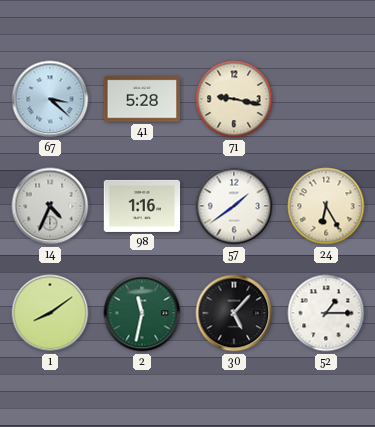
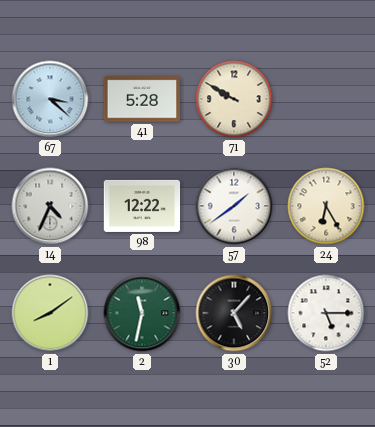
71: 9:17 -> 9:50 (234, 99)
98: 1:16 -> 12:22 (142, 206)
52: 1:15 -> 5:15 (326, 313)
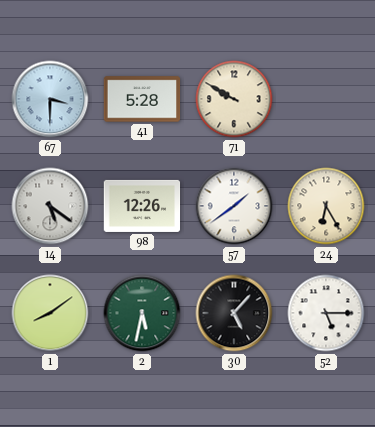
67: 3:22 -> 3:30 (50, 99)
14: 4:34 -> 5:21 (50, 206)
98: 12:22 -> 12:26 (142, 206)
2: 11:32 -> 5:32 (142, 313)
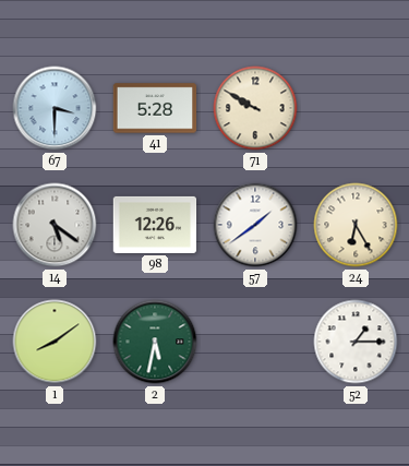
30: 5:07 -> none (234, 313)
52: 5:15 -> 1:15 (356, 342)
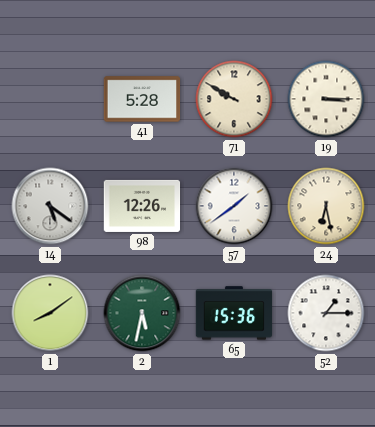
67: 3:30 -> none (55, 108)
19: none -> 3:15 (326, 99)
24: 6:25 -> 6:28 (326, 206)
65: none -> 15:36 (234, 313)
